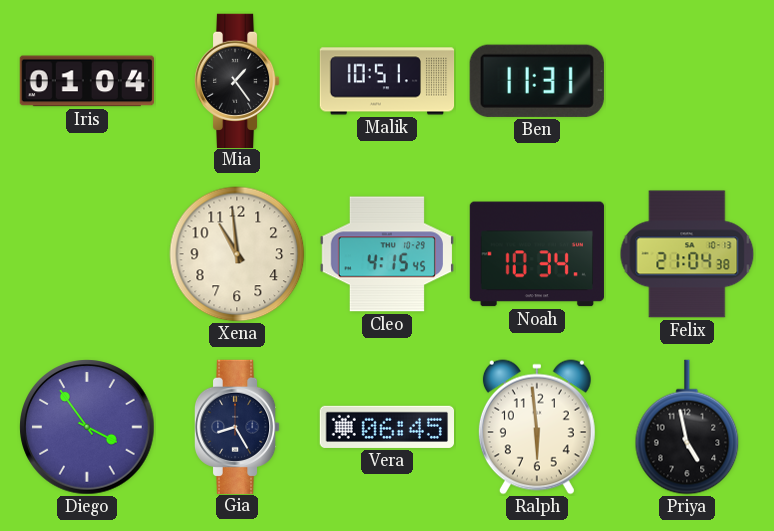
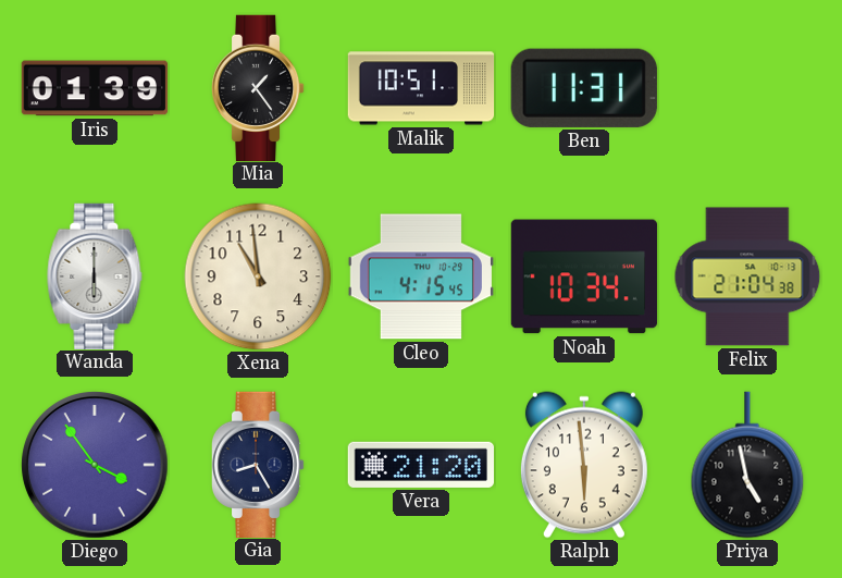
Iris: 01:04 -> 01:39 (94, 88)
Wanda: none -> 6:00 (95, 275)
Vera: 06:45 -> 21:20 (420, 465)
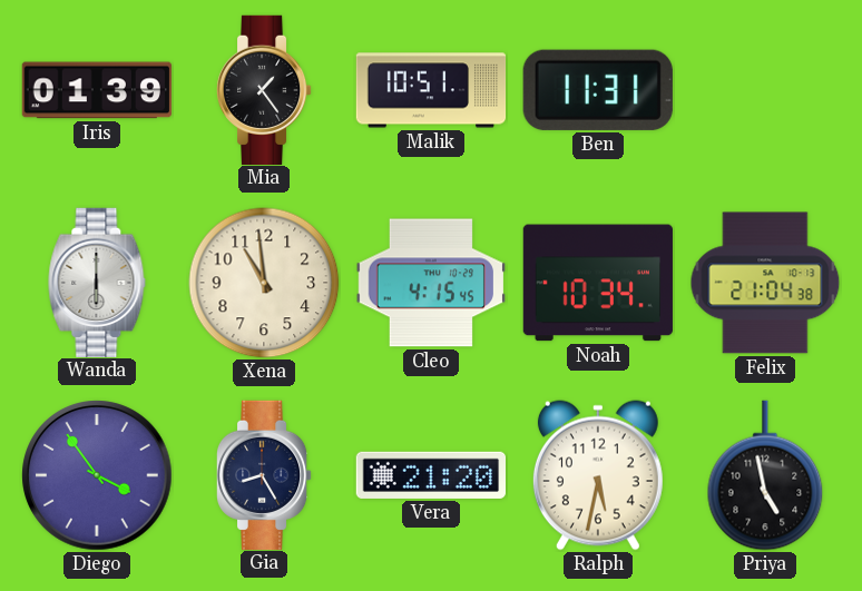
Ralph: 5:59 -> 5:32 (598, 475)
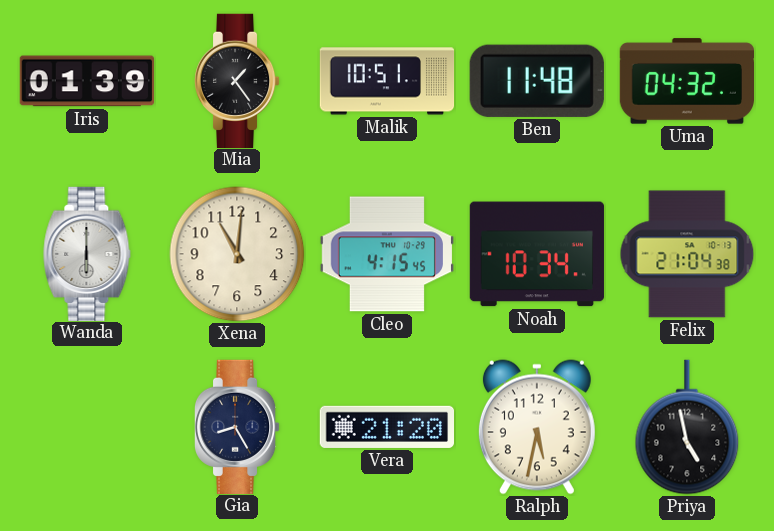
Ben: 11:31 -> 11:48 (537, 81)
Uma: none -> 04:32 (686, 81)
Xena: 10:59 -> 11:01 (237, 254)
Diego: 3:54 -> none (97, 475)
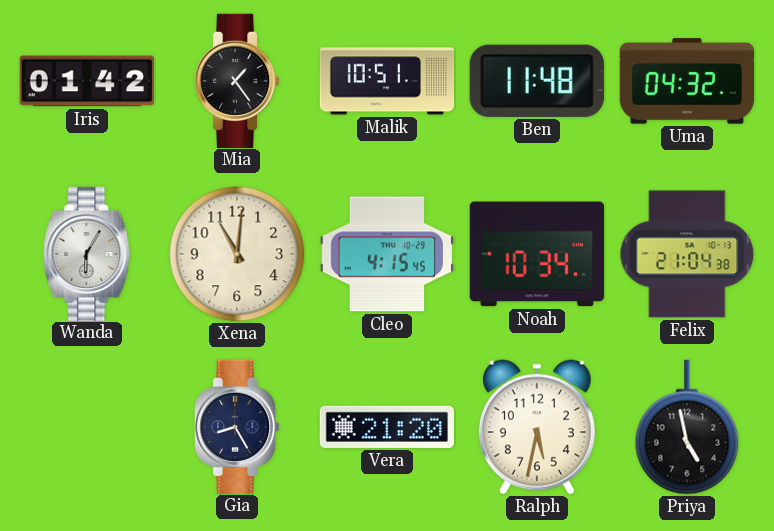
Iris: 01:39 -> 01:42 (86, 81)
Wanda: 6:00 -> 6:05 (87, 253)
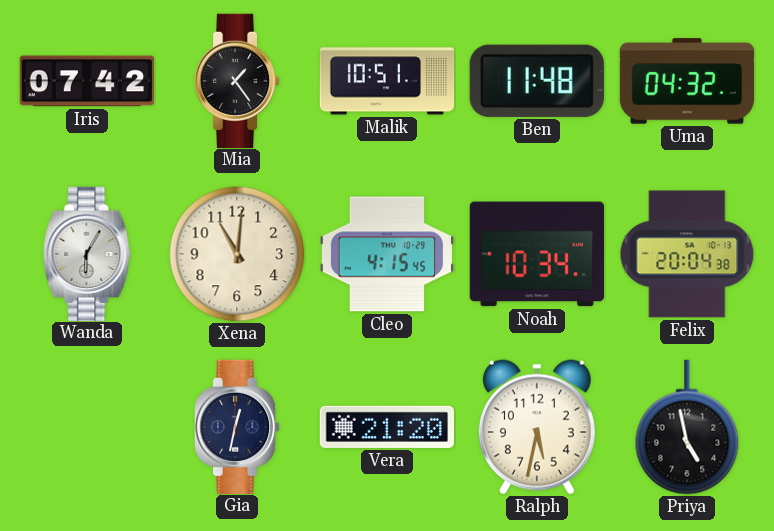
Iris: 01:42 -> 07:42 (86, 81)
Felix: 21:04 -> 20:04 (687, 254)
Gia: 8:25 -> 12:32 (237, 426)
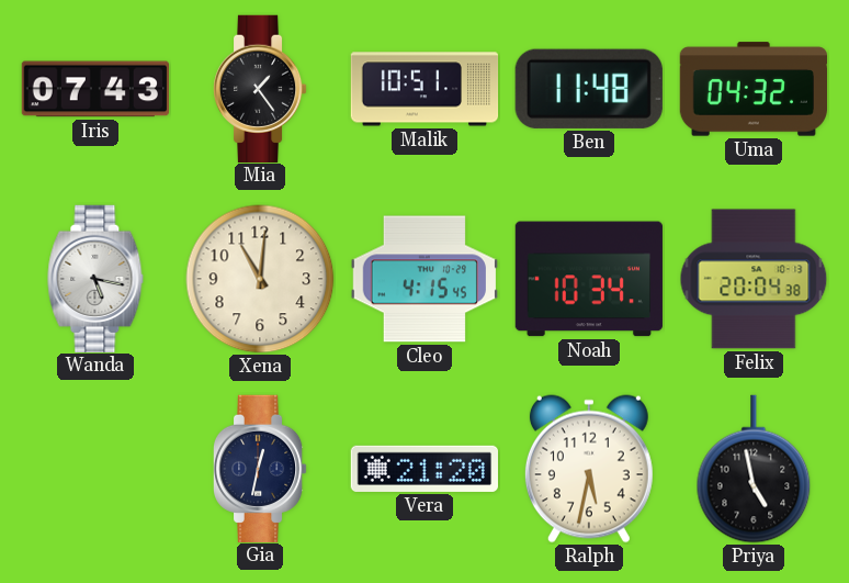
Iris: 07:42 -> 07:43 (94, 89)
Wanda: 6:05 -> 5:17 (95, 278)
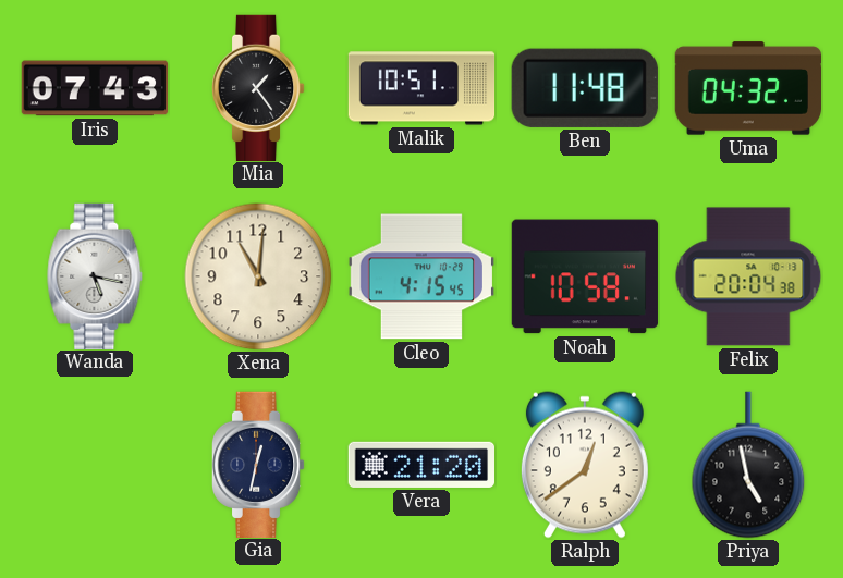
Noah: 10:34 -> 10:58 (585, 276)
Ralph: 5:32 -> 12:39 (585, 465)
